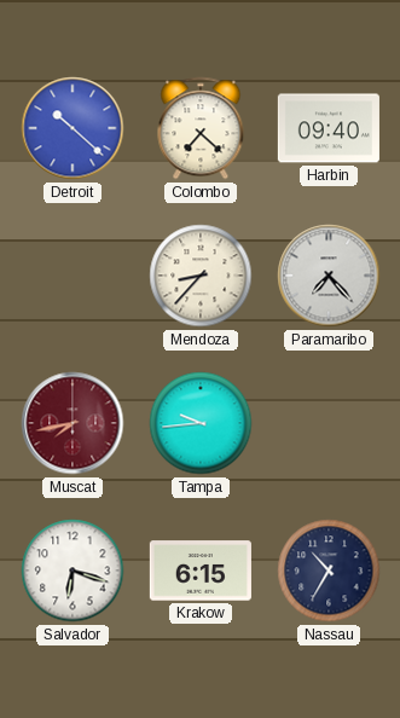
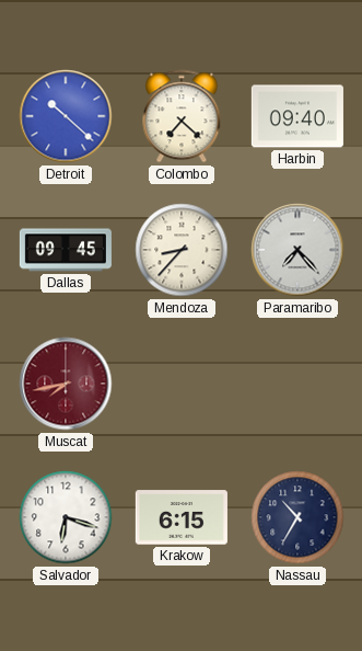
Dallas: none -> 09:45 (66, 250)
Tampa: 9:44 -> none (201, 423)
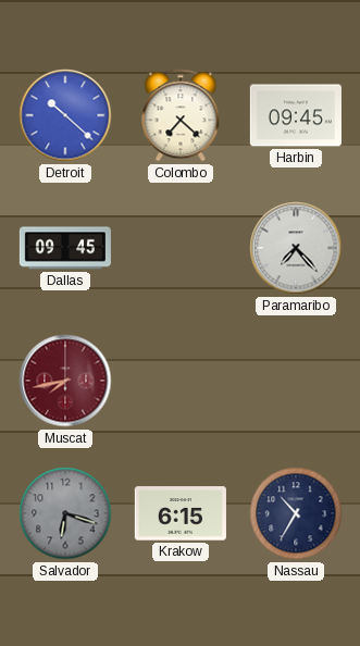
Harbin: 09:40 -> 09:45 (296, 115)
Mendoza: 8:37 -> none (182, 250)
Salvador dial: white -> grey (65, 513)
